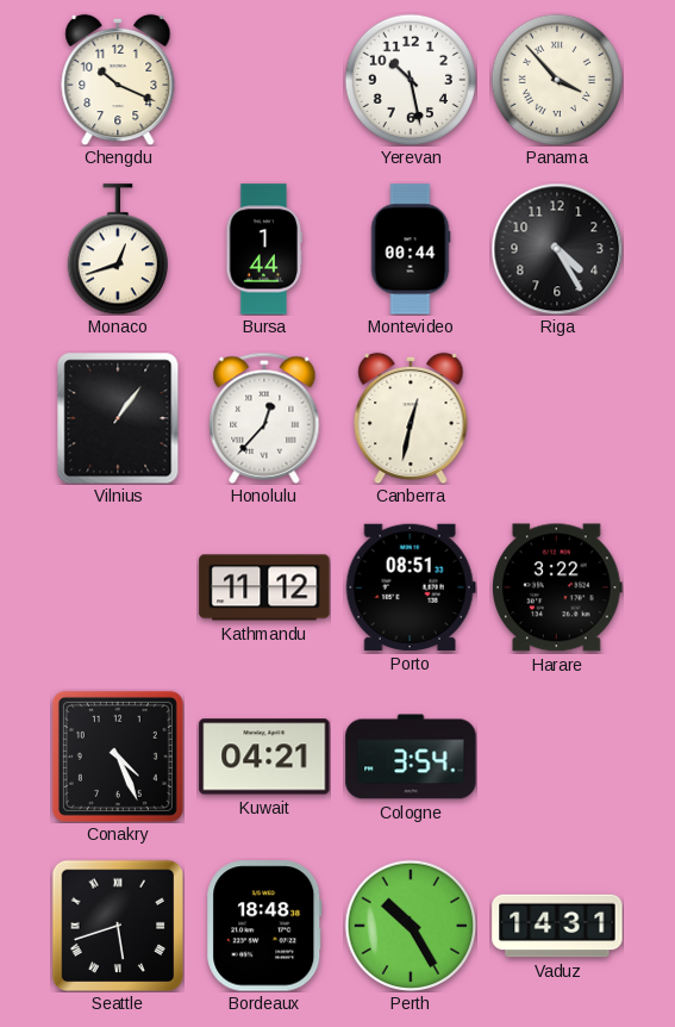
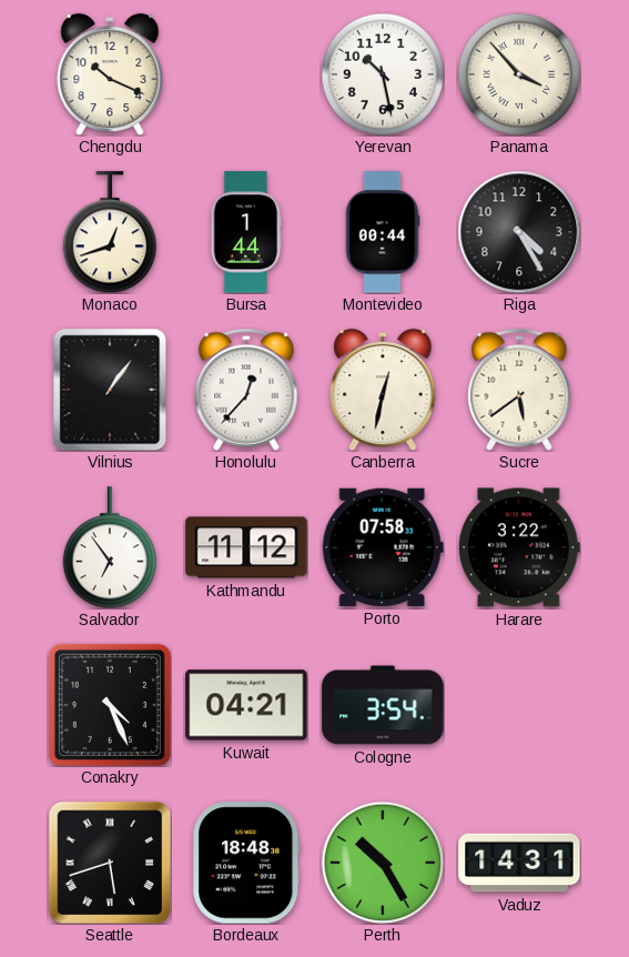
Sucre: none -> 5:39 (519, 390)
Salvador: none -> 6:54 (109, 547)
Porto: 08:51 -> 07:58 (383, 547)
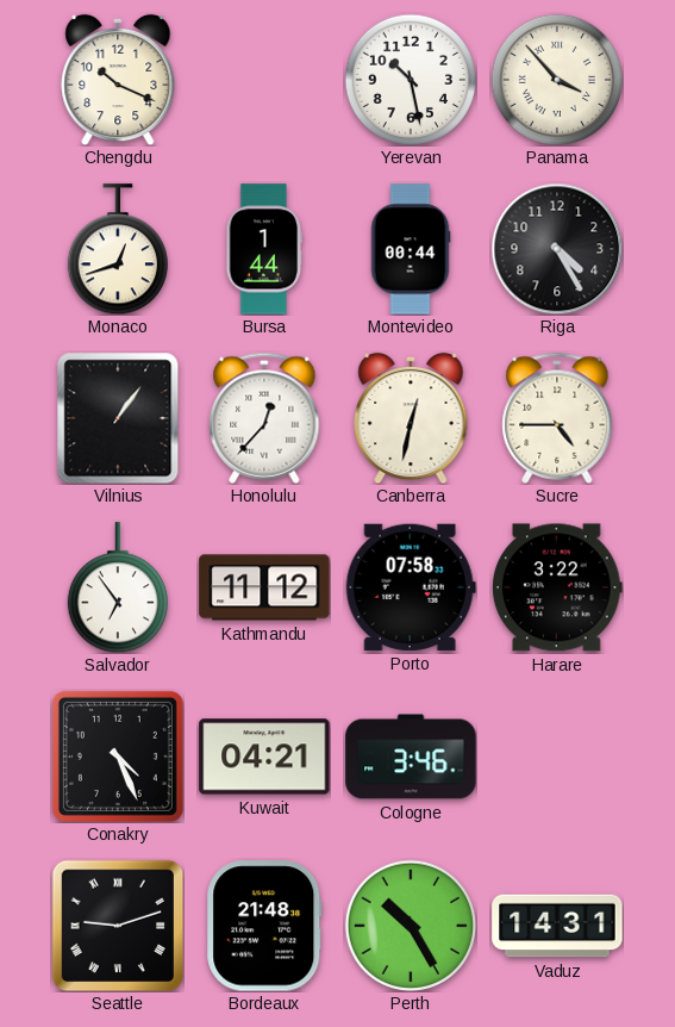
Sucre: 5:39 -> 4:45 (557, 418)
Cologne: 3:54 -> 3:46 (411, 757)
Seattle: 5:42 -> 9:12 (118, 926)
Bordeaux: 18:48 -> 21:48 (264, 926)
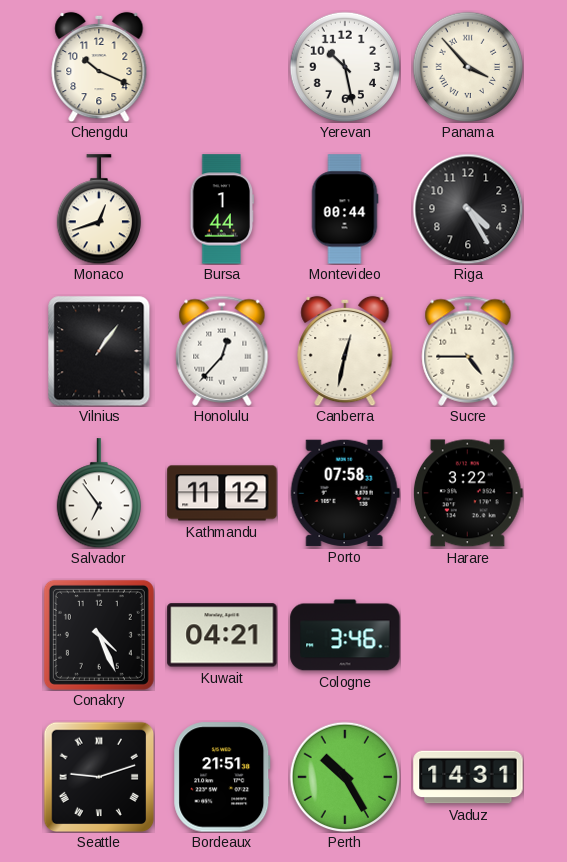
Bordeaux: 21:48 -> 21:51 (222, 777)
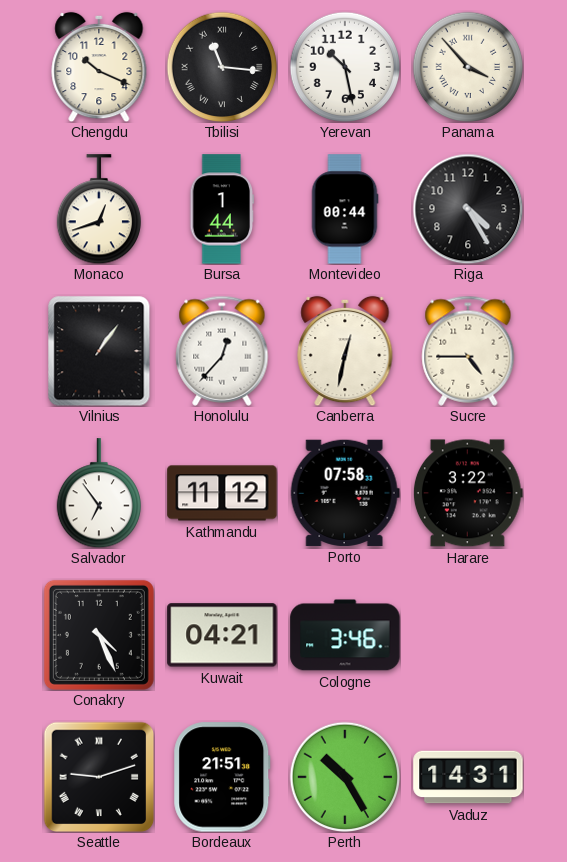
Tbilisi: none -> 11:16 (222, 67)
